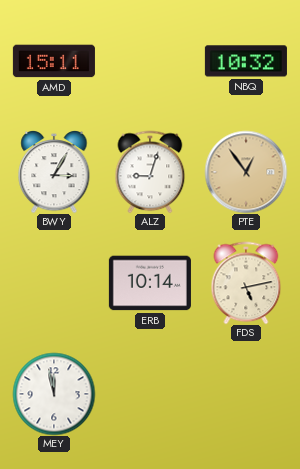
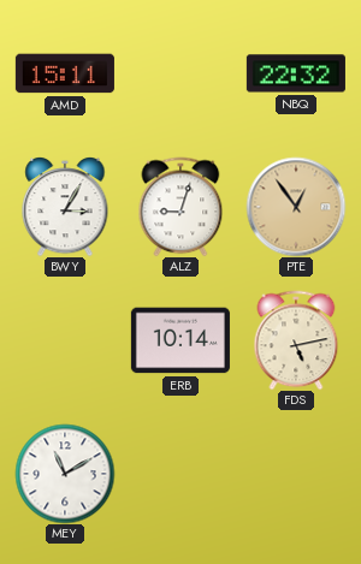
NBQ: 10:32 -> 22:32 (296, 73)
MEY: 11:58 -> 11:10 (65, 474)
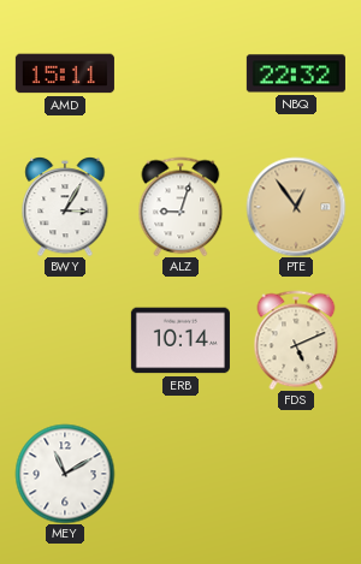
FDS: 5:13 -> 5:11 (296, 340)
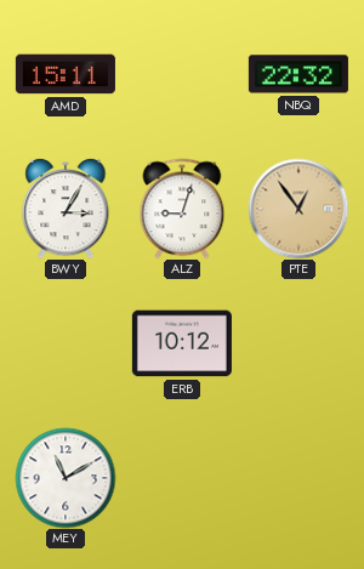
ERB: 10:14 -> 10:12 (182, 343)
FDS: 5:11 -> none (296, 340)
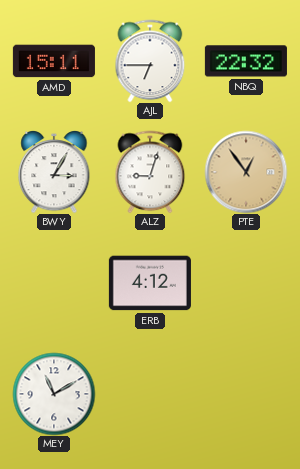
AJL: none -> 6:45 (150, 61)
ERB: 10:12 -> 4:12 (150, 283)
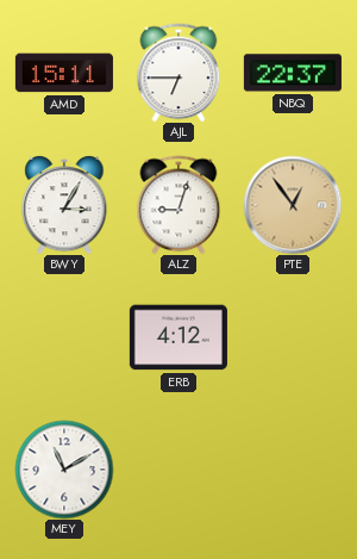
NBQ: 22:32 -> 22:37 (293, 73)
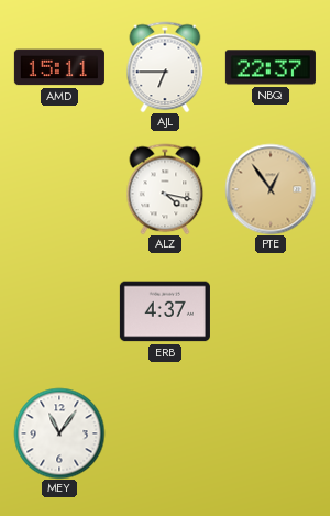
BWY: 3:05 -> none (64, 205)
ALZ: 9:03 -> 4:17 (165, 189)
ERB: 4:12 -> 4:37 (165, 311)
MEY: 11:10 -> 11:06 (59, 433)
